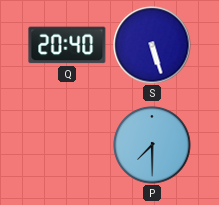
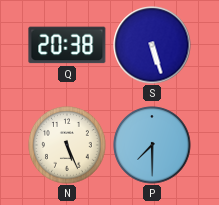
Q: 20:40 -> 20:38 (67, 45)
N: none -> 5:26 (67, 145)
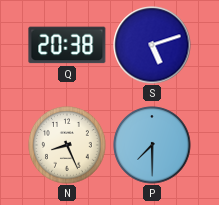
S: 5:27 -> 5:12 (152, 45)
N: 5:26 -> 8:26 (67, 145)
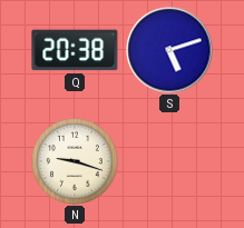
N: 8:26 -> 9:18 (75, 161)
P: 7:30 -> none (152, 145)
